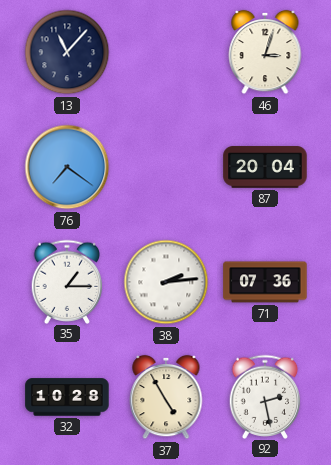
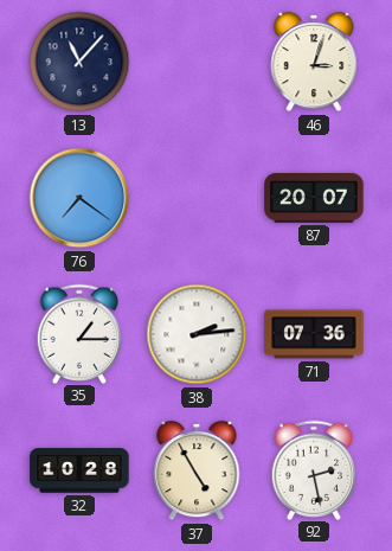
87: 20:04 -> 20:07 (314, 198)
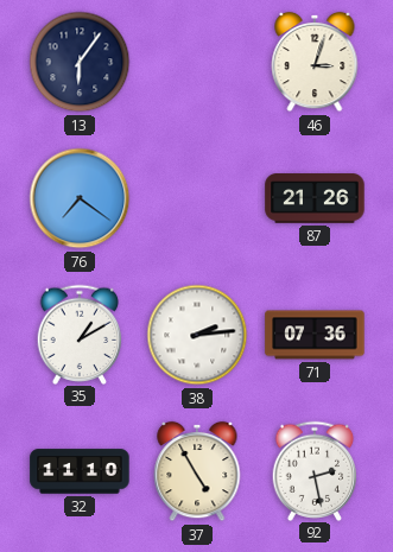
13: 11:07 -> 6:06 (80, 62)
87: 20:07 -> 21:26 (315, 198)
35: 1:15 -> 1:10 (80, 334)
32: 10:28 -> 11:10 (80, 471)
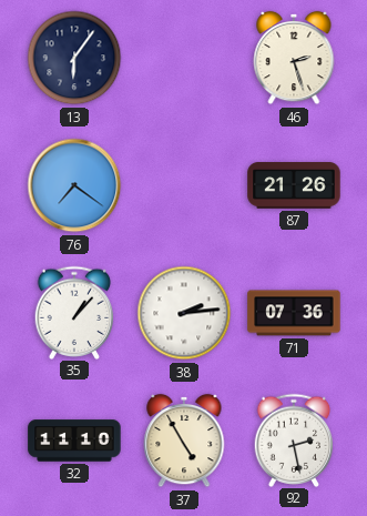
46: 3:03 -> 2:27 (294, 58)
35: 1:10 -> 1:07 (74, 312)
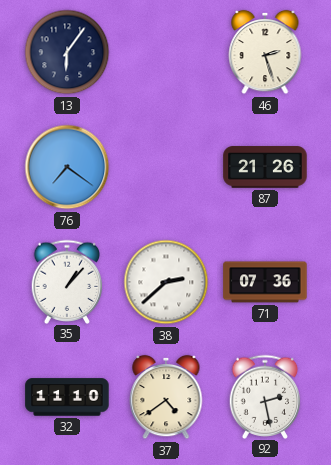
38: 2:14 -> 2:38 (166, 282)
37: 4:55 -> 4:39 (166, 397)
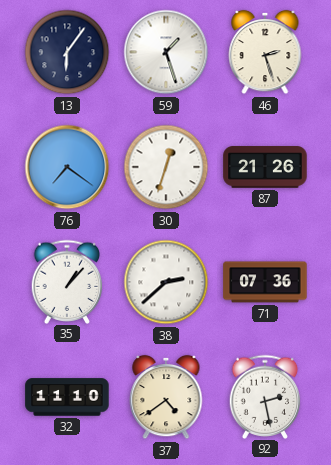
59: none -> 1:27 (166, 52)
30: none -> 12:33 (166, 167)
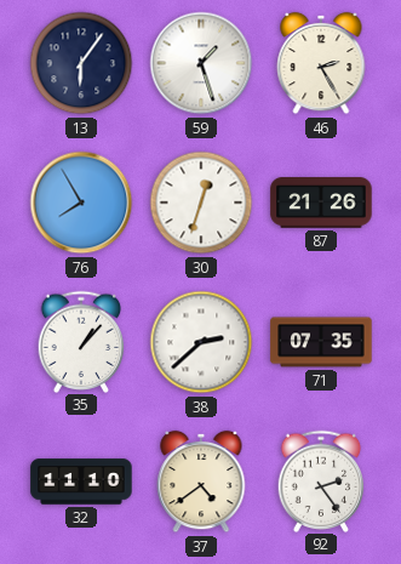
46: 2:27 -> 2:25 (321, 63)
76: 7:21 -> 7:55 (81, 203)
71: 07:36 -> 07:35 (321, 342)
92: 2:28 -> 2:24 (321, 480)
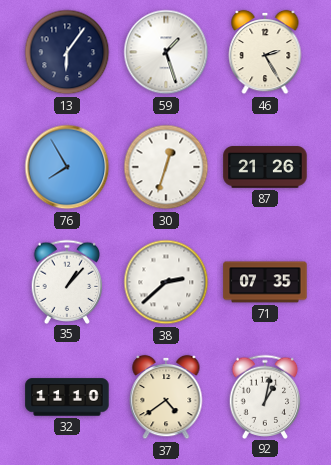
92: 2:24 -> 1:02 (265, 396)
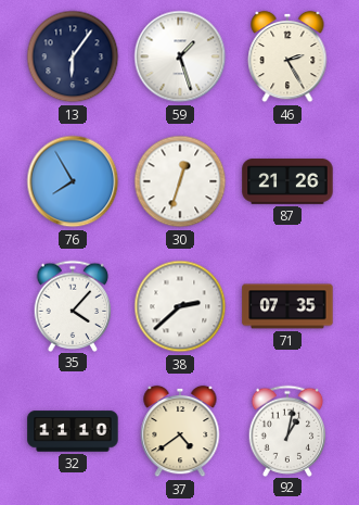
35: 1:07 -> 4:07 (73, 305)
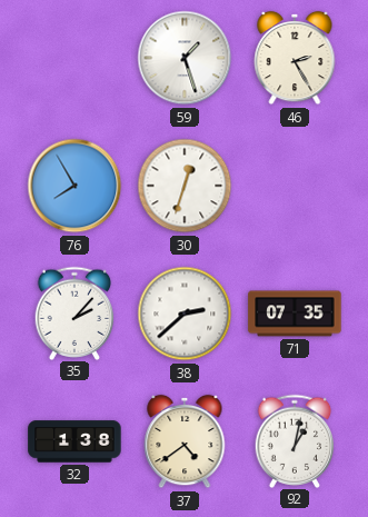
13: 6:06 -> none (73, 56)
87: 21:26 -> none (287, 181)
35: 4:07 -> 2:07 (74, 312)
32: 11:10 -> 1:38 (74, 441)
